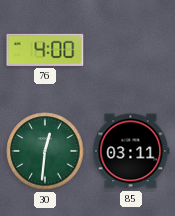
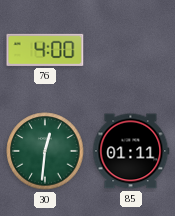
85: 03:11 -> 01:11 (131, 151)
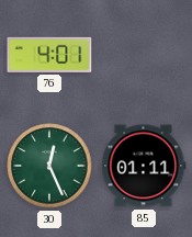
76: 4:00 -> 4:01 (49, 55)
30: 12:31 -> 12:26 (49, 166)
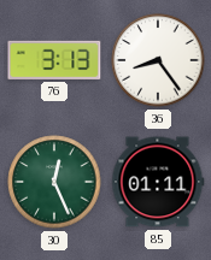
76: 4:01 -> 3:13 (54, 60)
36: none -> 8:24 (158, 60)
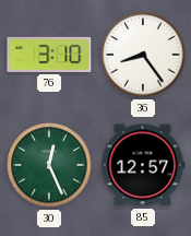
76: 3:13 -> 3:10 (49, 55)
85: 01:11 -> 12:57 (143, 165)
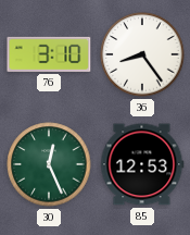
85: 12:57 -> 12:53 (142, 164)
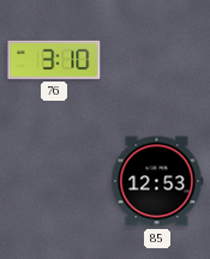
36: 8:24 -> none (142, 54)
30: 12:26 -> none (49, 164)
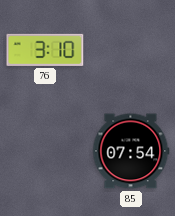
85: 12:53 -> 07:54 (131, 151)
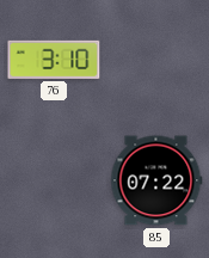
85: 07:54 -> 07:22 (156, 180)
